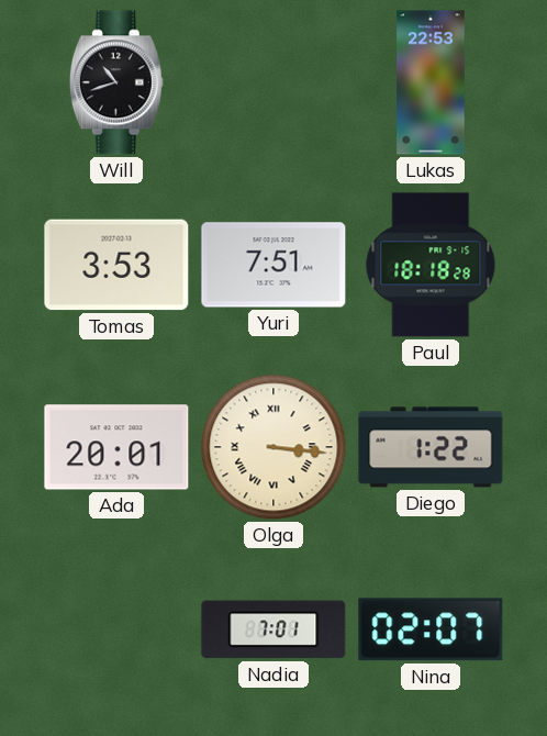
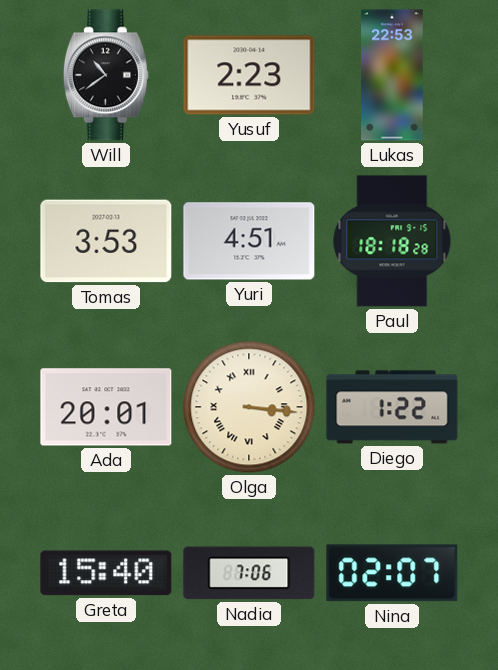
Will: 10:42 -> 10:39 (106, 75)
Yusuf: none -> 2:23 (249, 75)
Yuri: 7:51 -> 4:51 (249, 241)
Greta: none -> 15:40 (106, 573)
Nadia: 7:01 -> 7:06 (249, 573)
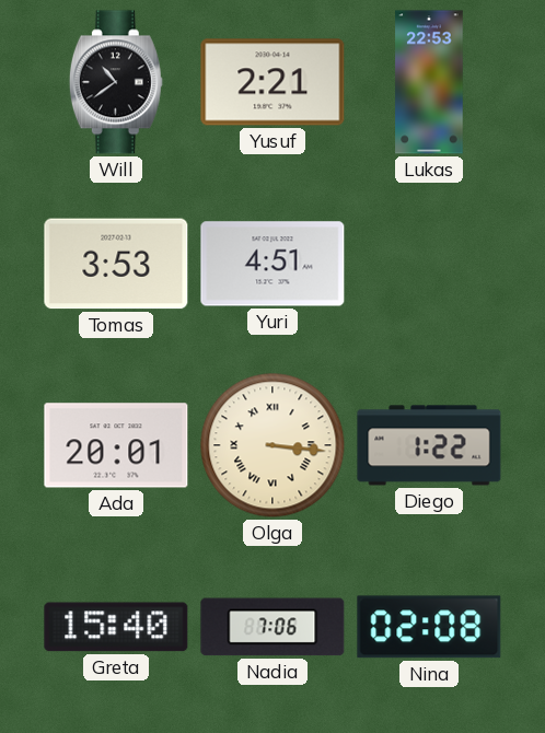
Yusuf: 2:23 -> 2:21 (272, 82)
Paul: 18:18 -> none (392, 241)
Nina: 02:07 -> 02:08 (429, 627)
